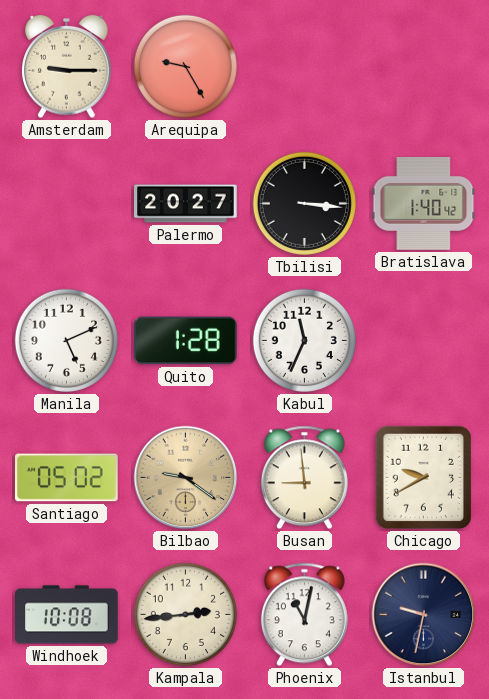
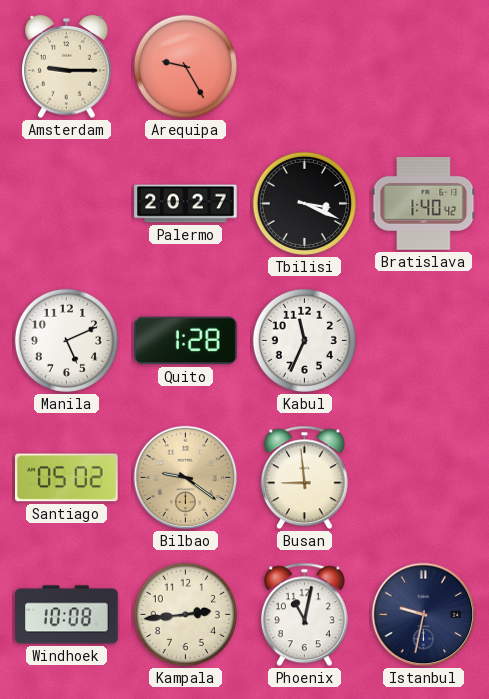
Tbilisi: 3:16 -> 3:19 (304, 203)
Chicago: 9:40 -> none (423, 477)
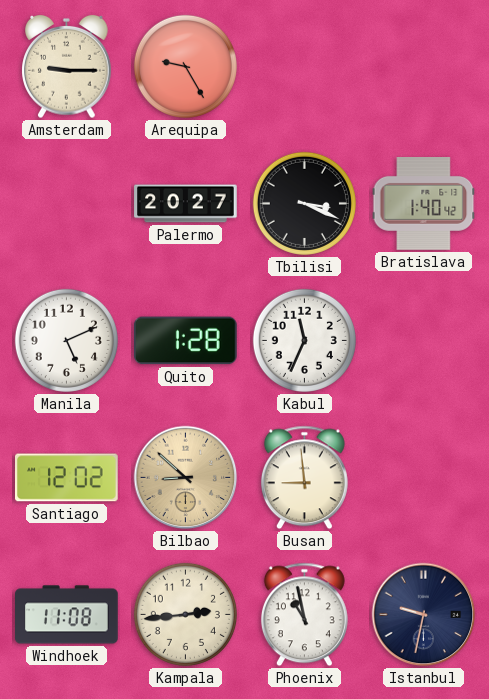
Santiago: 05:02 -> 12:02 (67, 478)
Bilbao: 9:21 -> 8:52 (186, 478)
Windhoek: 10:08 -> 11:08 (67, 615)
Phoenix: 11:02 -> 10:58 (304, 615)
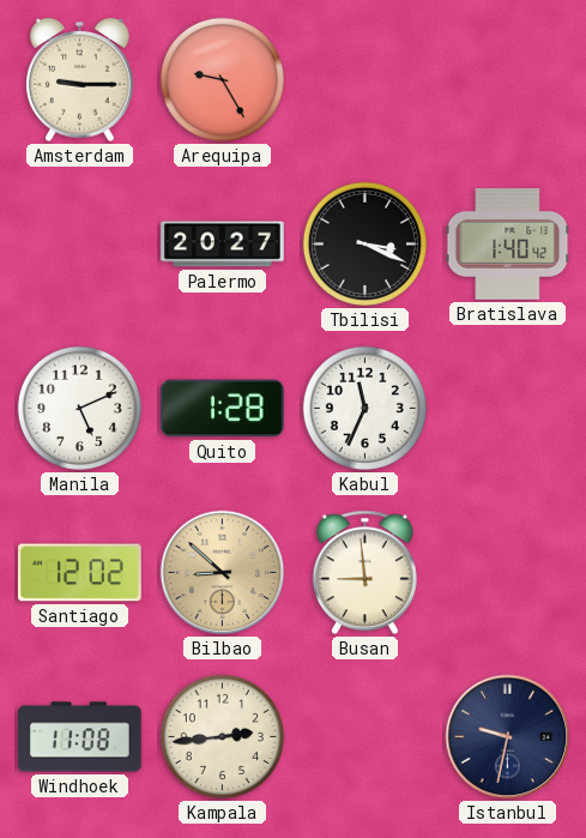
Phoenix: 10:58 -> none (304, 615)
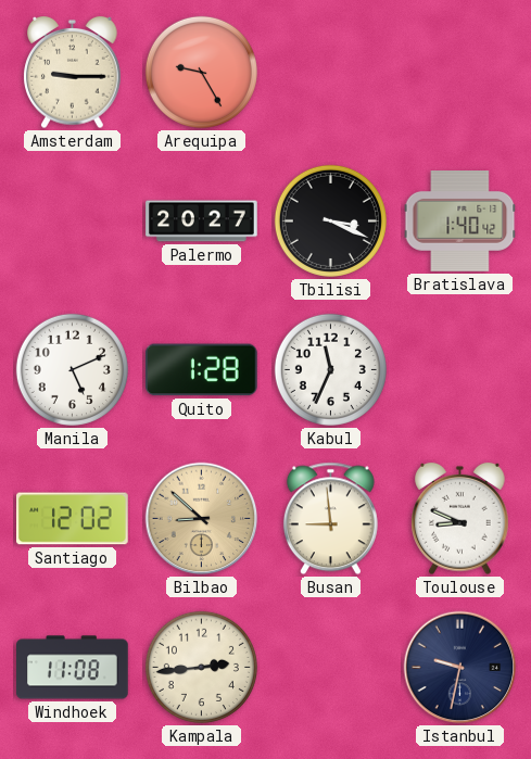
Toulouse: none -> 8:49 (460, 519)
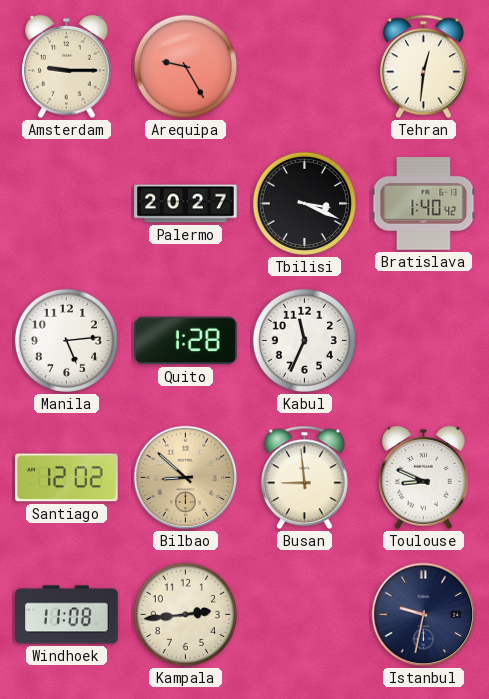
Tehran: none -> 12:31 (423, 67)
Manila: 5:11 -> 5:14 (66, 340)
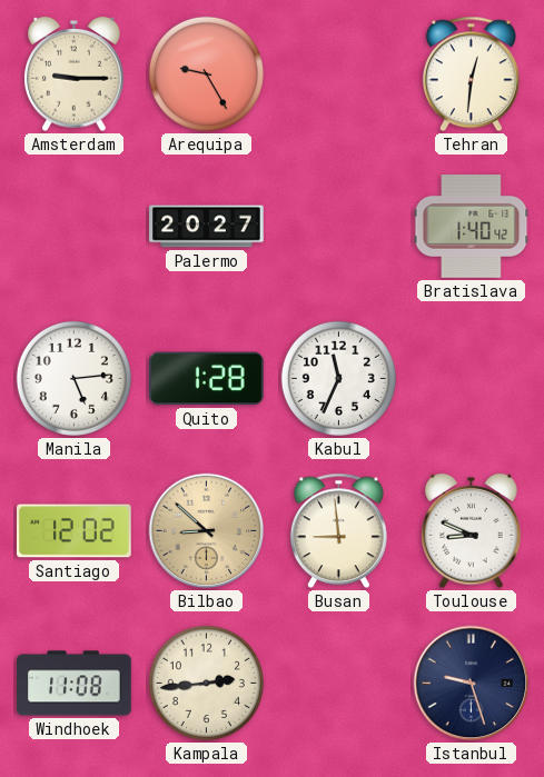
Tbilisi: 3:19 -> none (304, 203)
Istanbul: 9:32 -> 9:27 (472, 684)
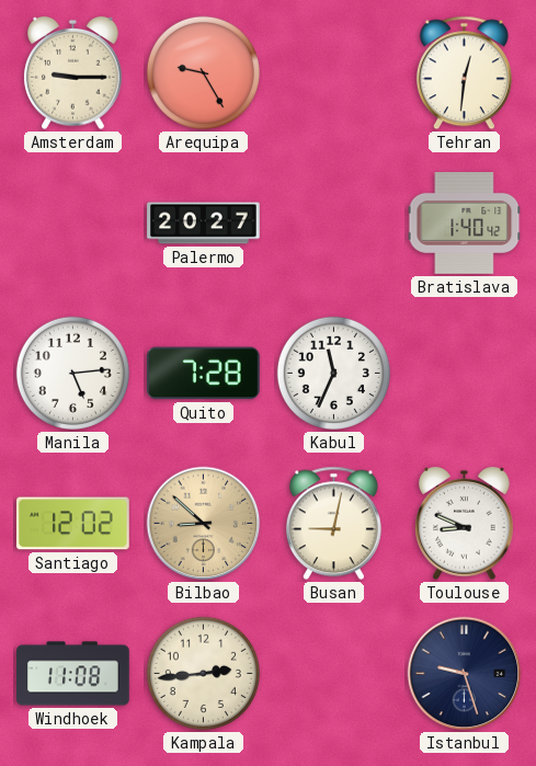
Quito: 1:28 -> 7:28 (203, 374)
Busan: 8:59 -> 9:02 (333, 524)
